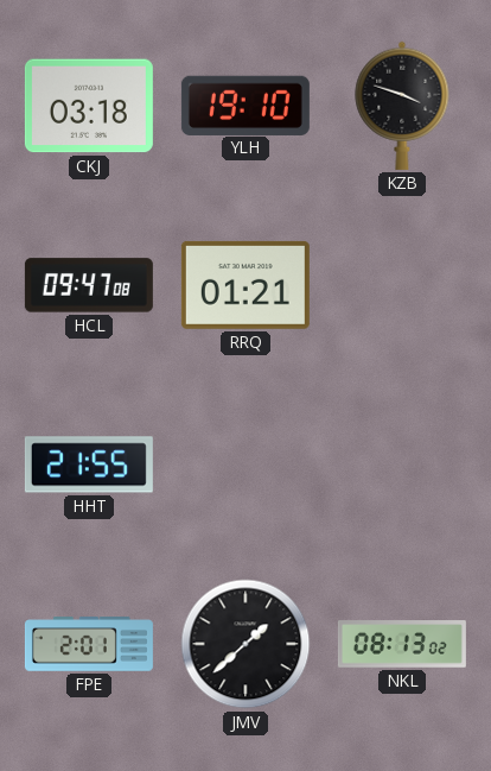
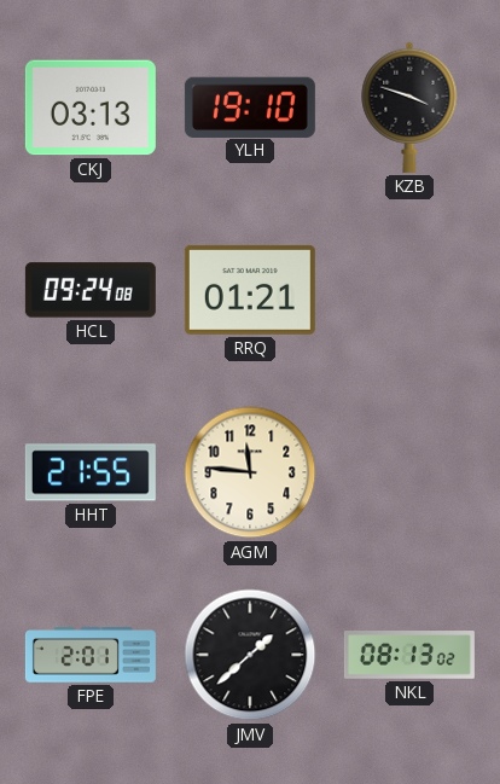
CKJ: 03:18 -> 03:13 (91, 108)
HCL: 09:47 -> 09:24 (91, 290)
AGM: none -> 11:46 (250, 472)
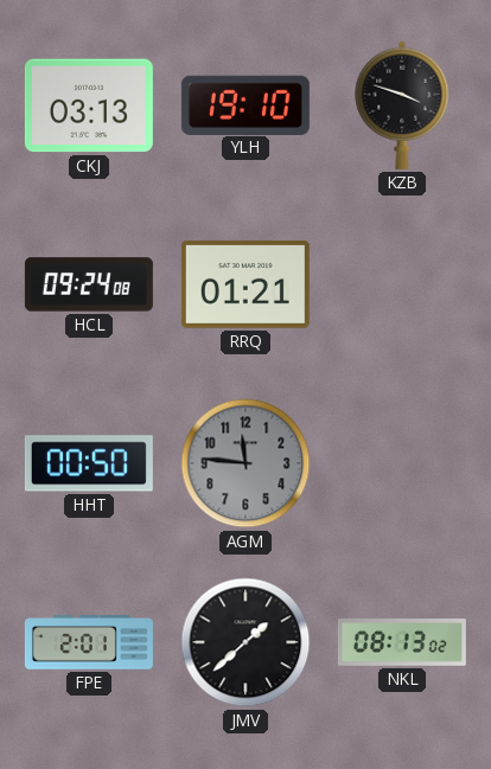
HHT: 21:55 -> 00:50 (89, 463)
AGM dial: cream -> grey (245, 463)
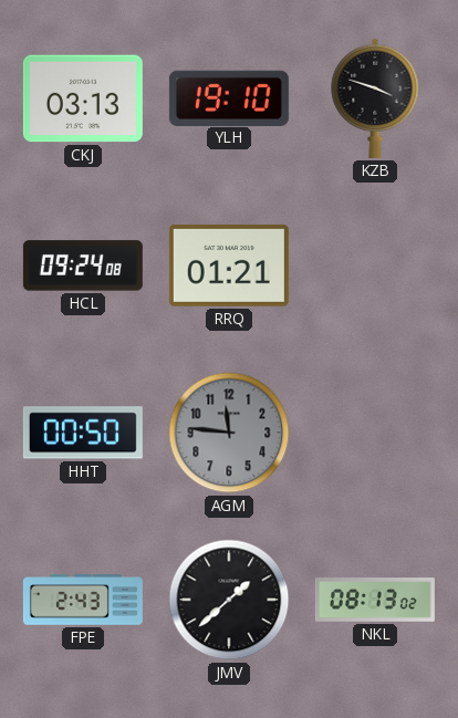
FPE: 2:01 -> 2:43 (83, 600)
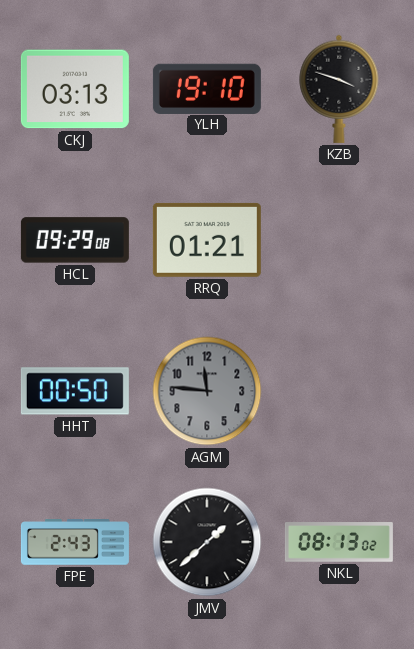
HCL: 09:24 -> 09:29 (75, 240)
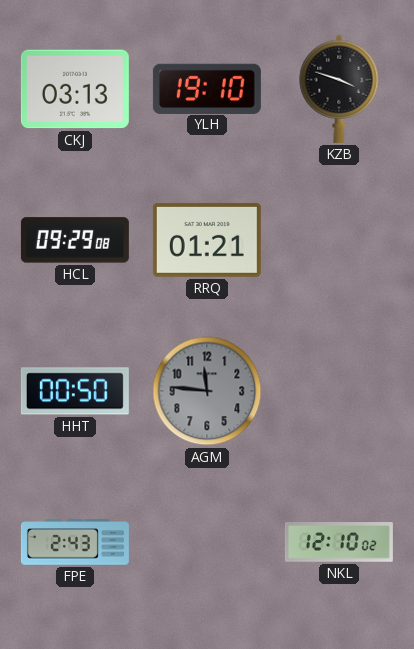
JMV: 1:38 -> none (207, 542)
NKL: 08:13 -> 12:10 (339, 542)
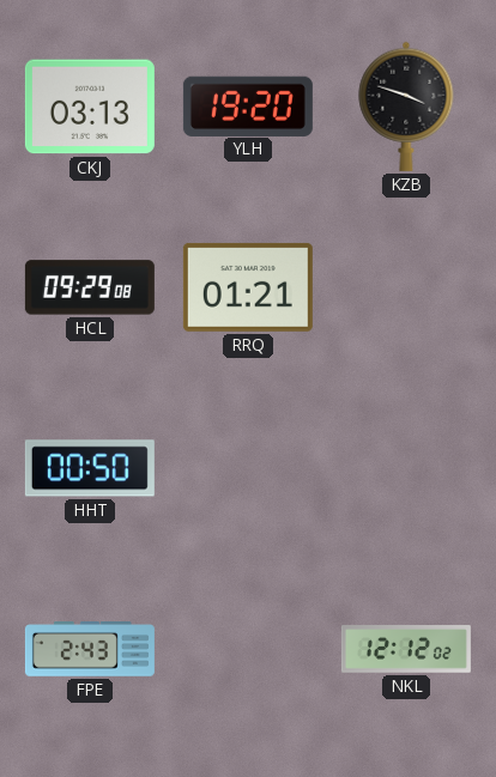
YLH: 19:10 -> 19:20 (248, 105)
AGM: 11:46 -> none (207, 391)
NKL: 12:10 -> 12:12 (406, 649)
